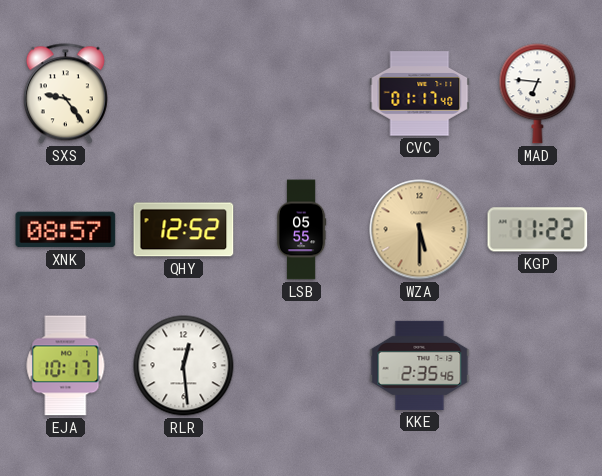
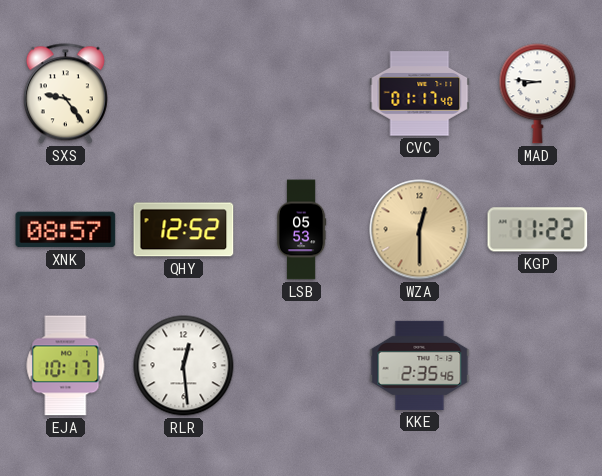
MAD: 6:46 -> 8:46 (538, 94)
LSB: 05:55 -> 05:53 (301, 230)
WZA: 5:30 -> 12:30 (420, 230)
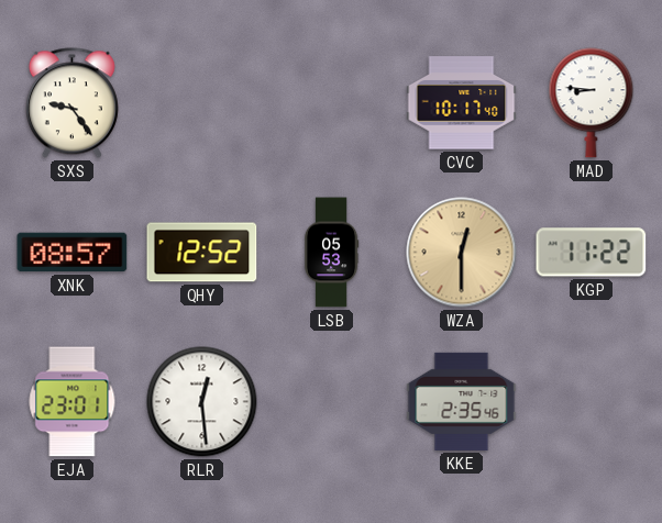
CVC: 01:17 -> 10:17 (462, 103)
EJA: 10:17 -> 23:01 (73, 402)
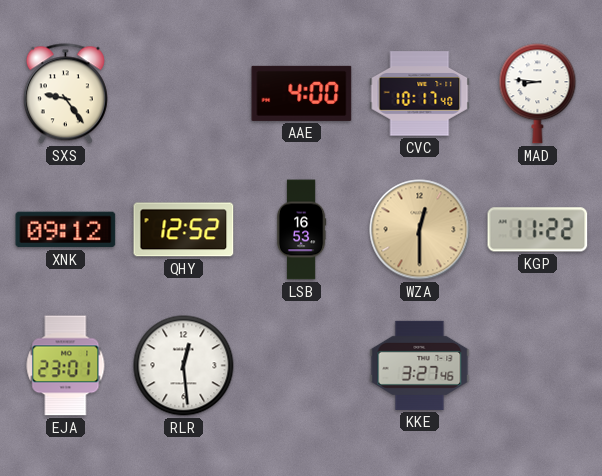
AAE: none -> 4:00 (302, 93)
XNK: 08:57 -> 09:12 (66, 230)
LSB: 05:53 -> 16:53 (301, 230)
KKE: 2:35 -> 3:27 (420, 365)
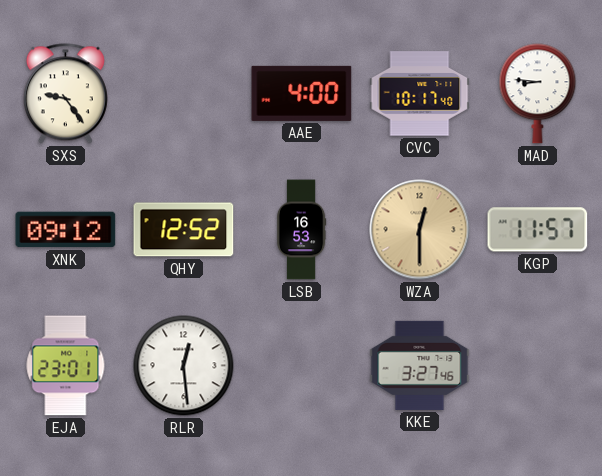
KGP: 11:22 -> 11:57 (538, 230)
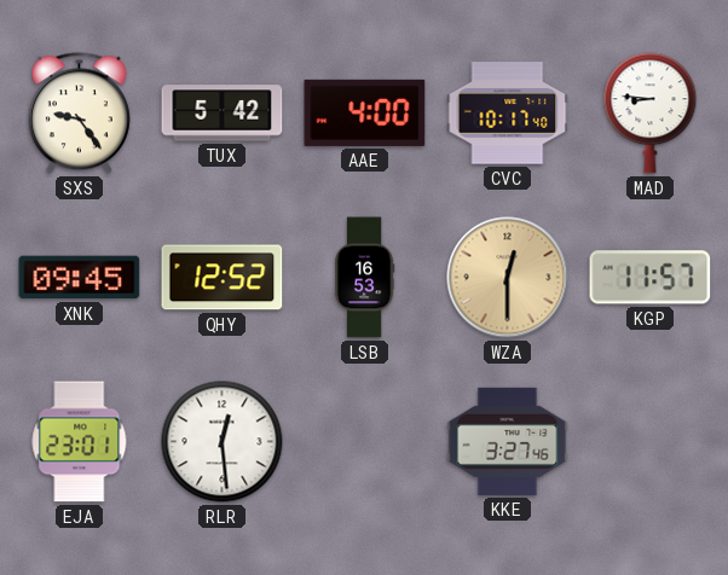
TUX: none -> 5:42 (223, 114)
XNK: 09:12 -> 09:45 (80, 278)
